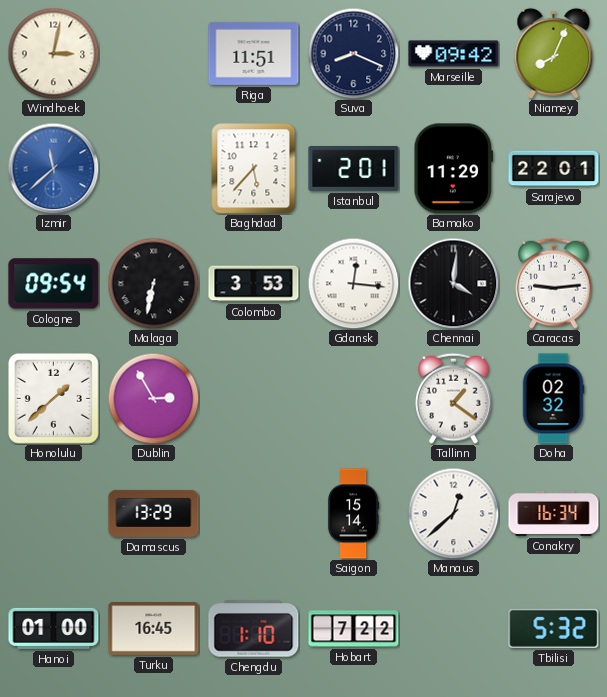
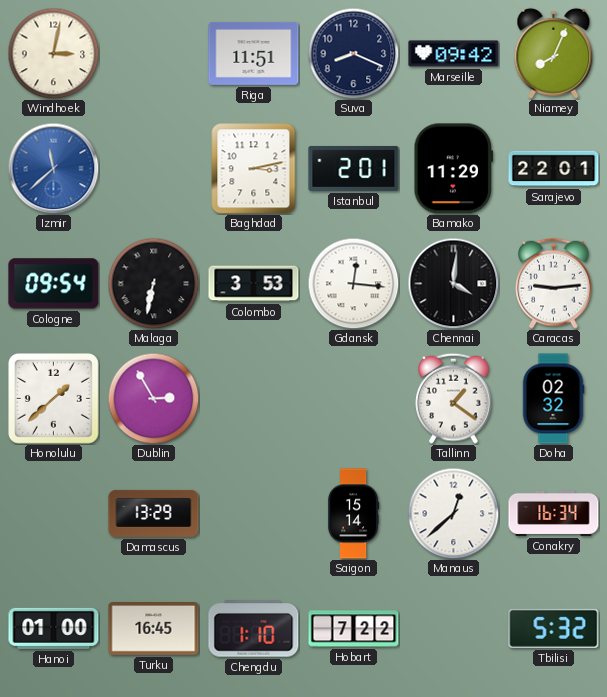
Baghdad: 5:37 -> 3:13 (254, 169)
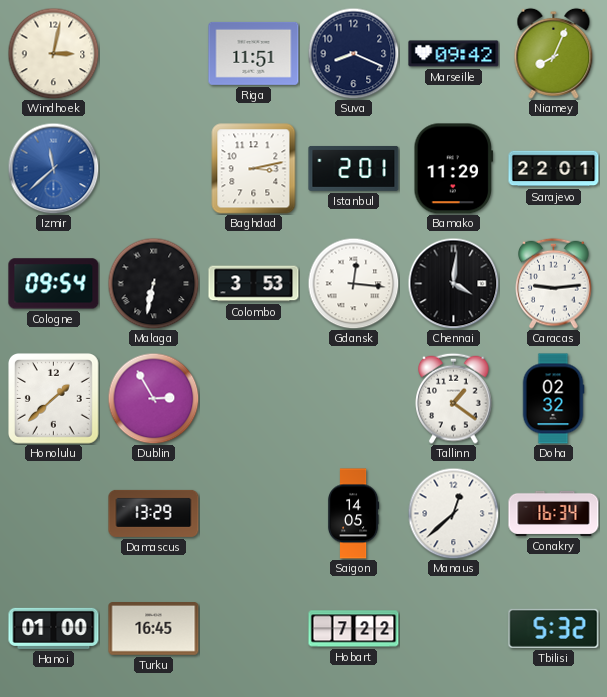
Saigon: 15:14 -> 14:05 (353, 514)
Chengdu: 1:10 -> none (254, 629)
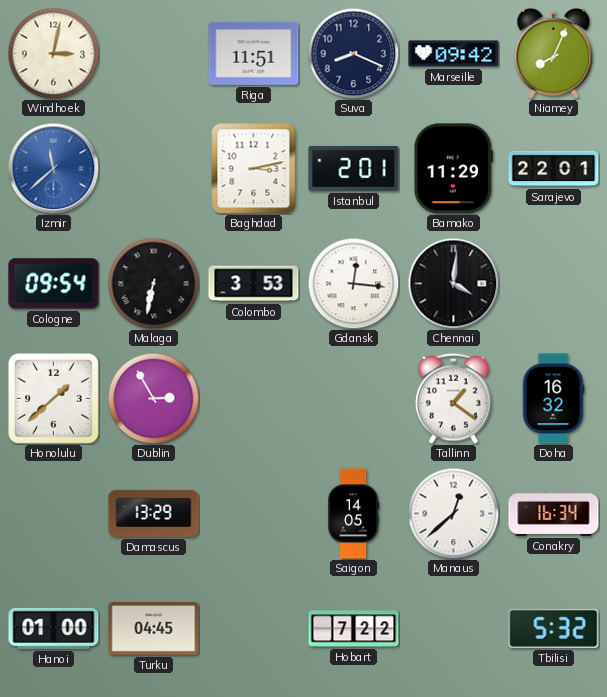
Caracas: 9:14 -> none (554, 283)
Doha: 02:32 -> 16:32 (553, 399)
Turku: 16:45 -> 04:45 (154, 629)
